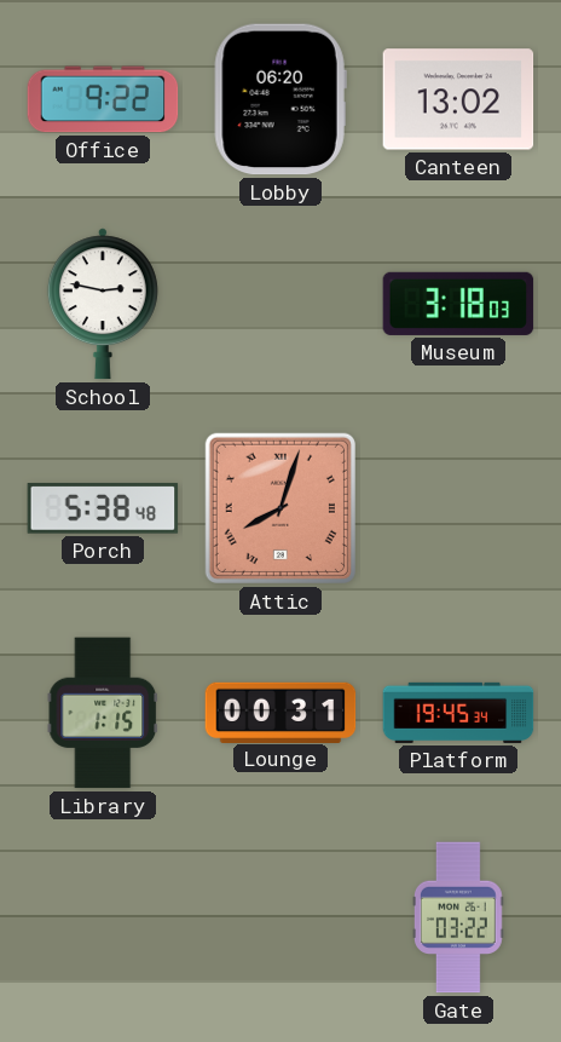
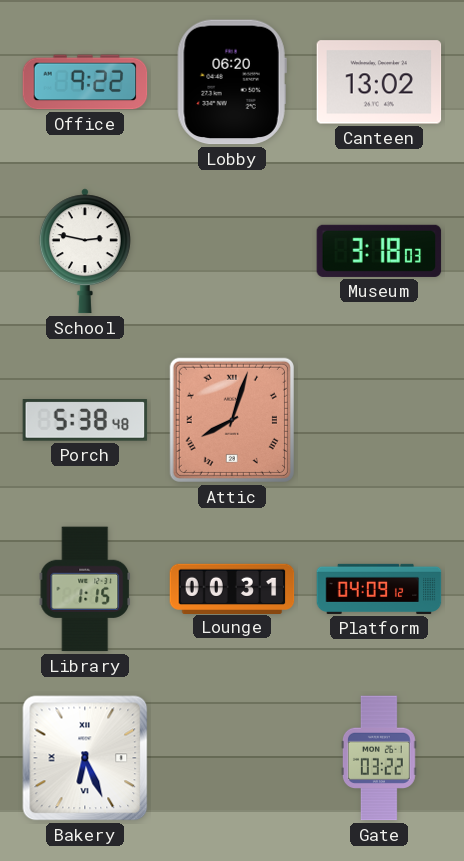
Platform: 19:45 -> 04:09 (379, 589)
Bakery: none -> 6:26 (85, 758)
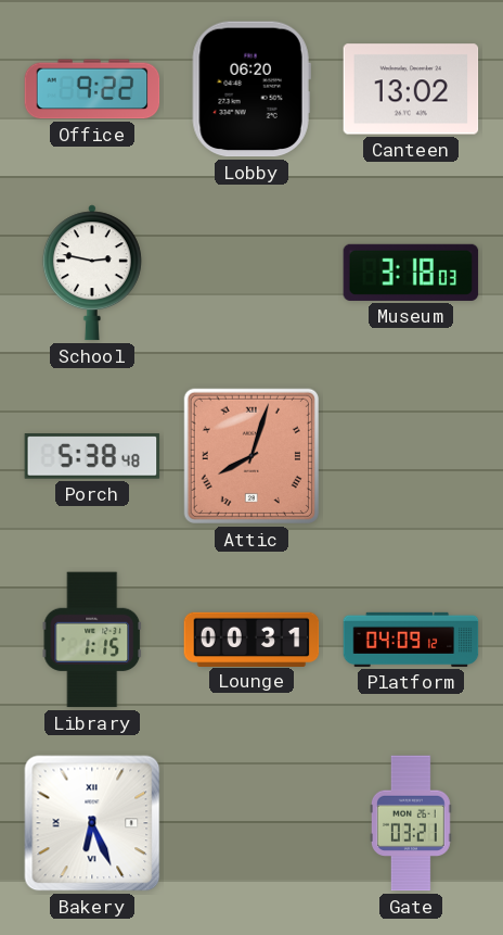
Gate: 03:22 -> 03:21 (411, 823)
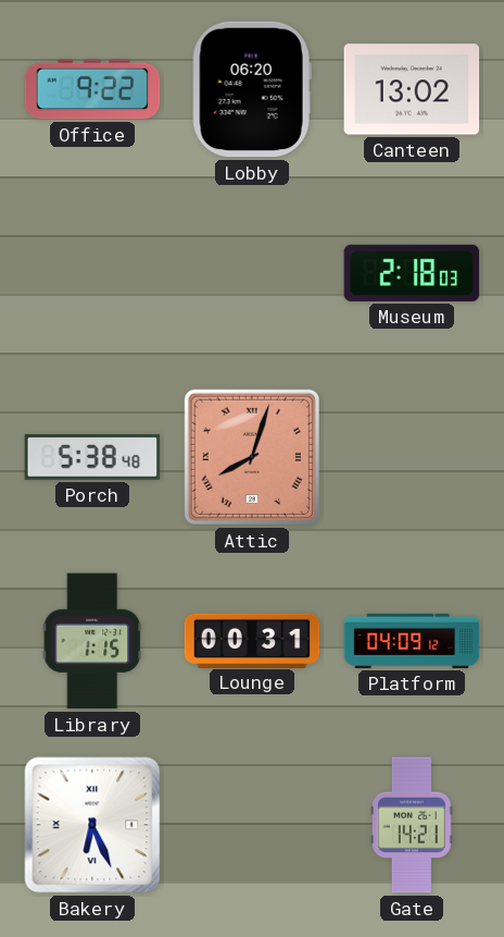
School: 2:47 -> none (92, 273)
Museum: 3:18 -> 2:18 (412, 273)
Gate: 03:21 -> 14:21 (412, 825)
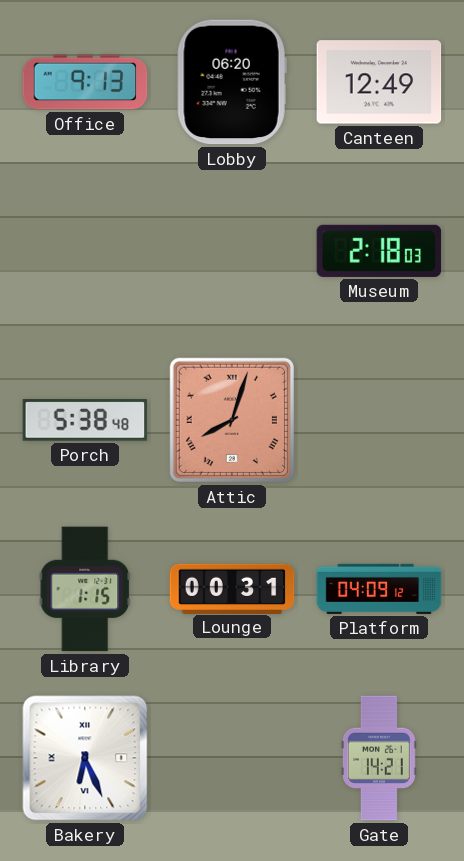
Office: 9:22 -> 9:13 (85, 82)
Canteen: 13:02 -> 12:49 (379, 82)
